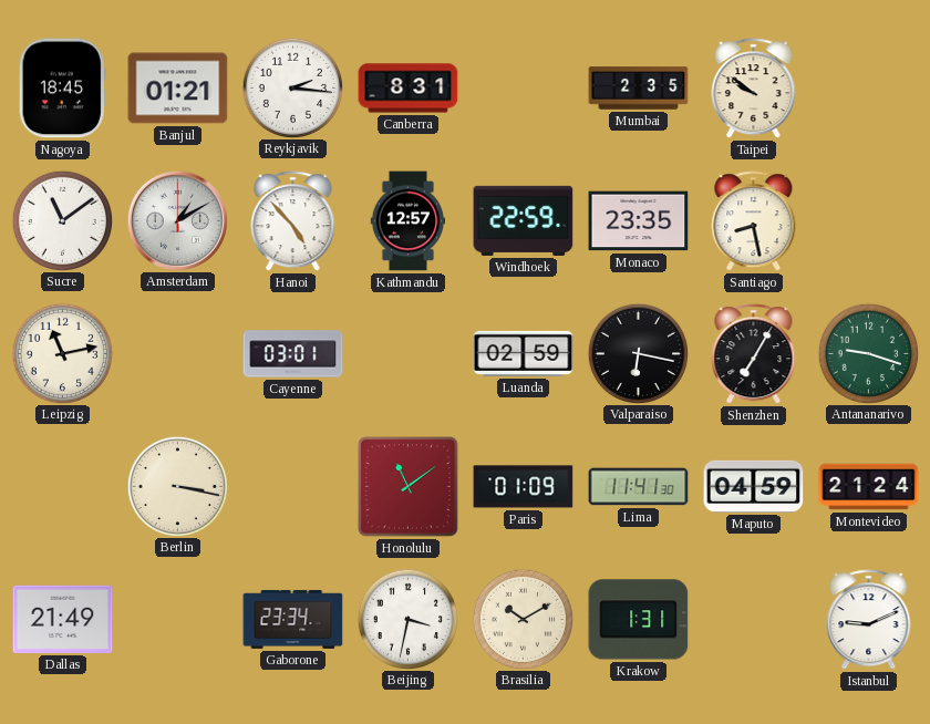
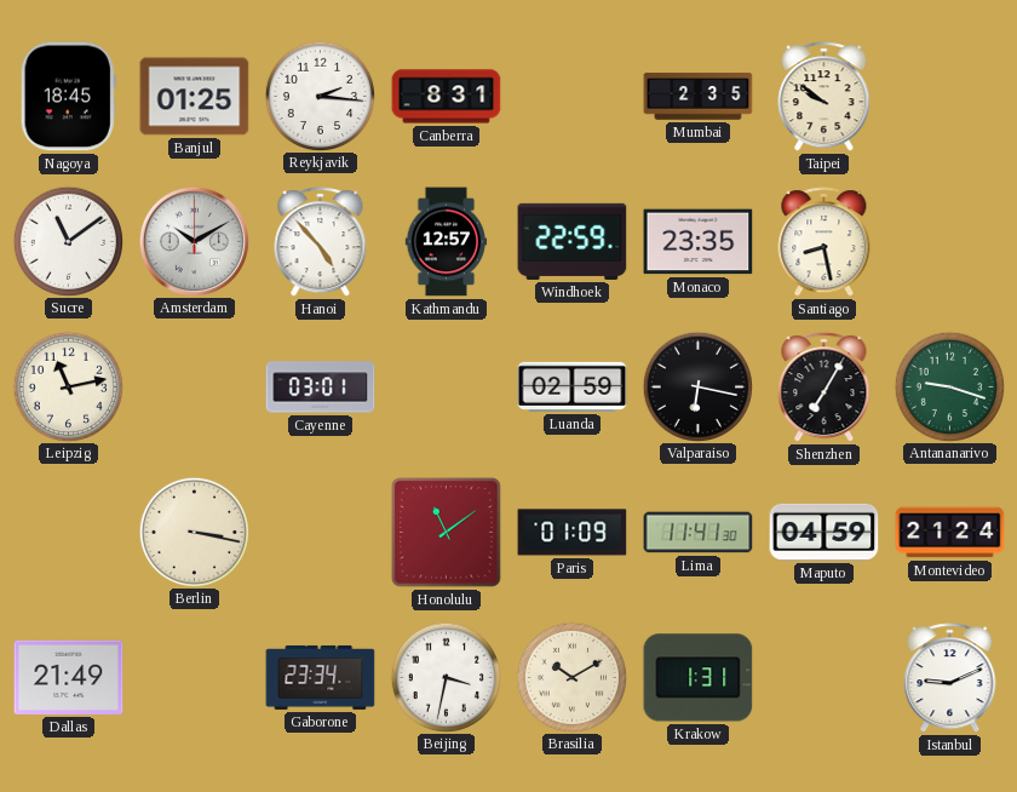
Banjul: 01:21 -> 01:25 (195, 97)
Amsterdam: 1:10 -> 10:10 (194, 241)
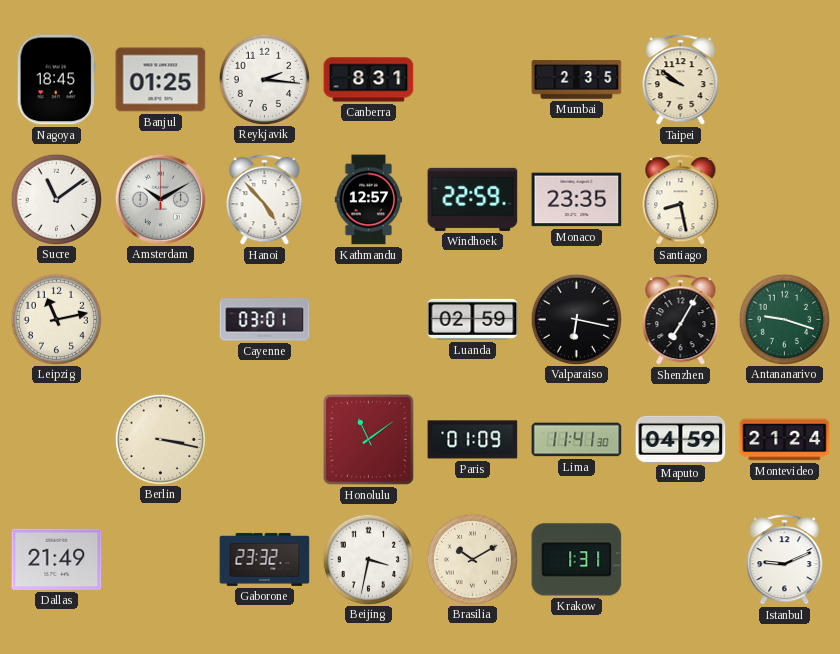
Gaborone: 23:34 -> 23:32 (265, 559)
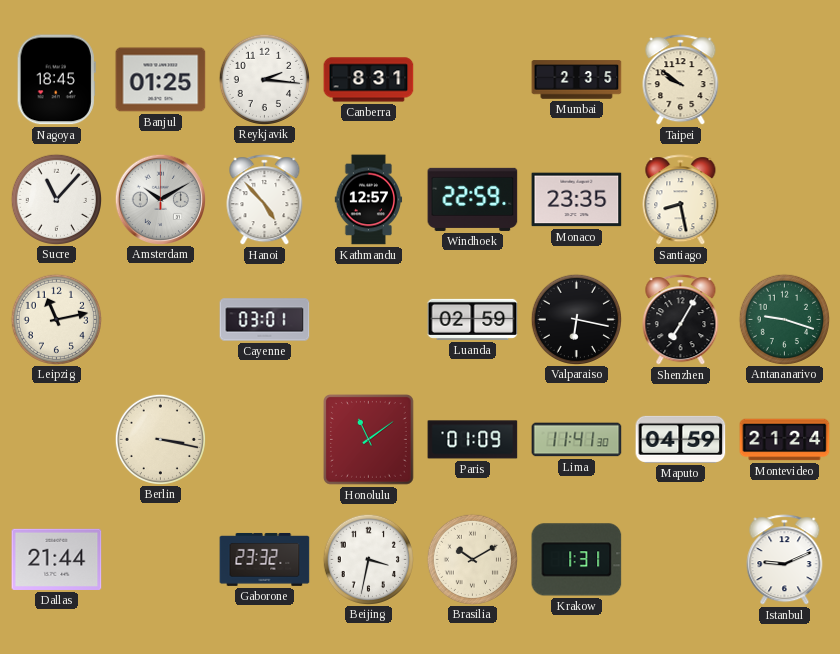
Sucre: 11:09 -> 11:07 (56, 199)
Dallas: 21:49 -> 21:44 (57, 559)
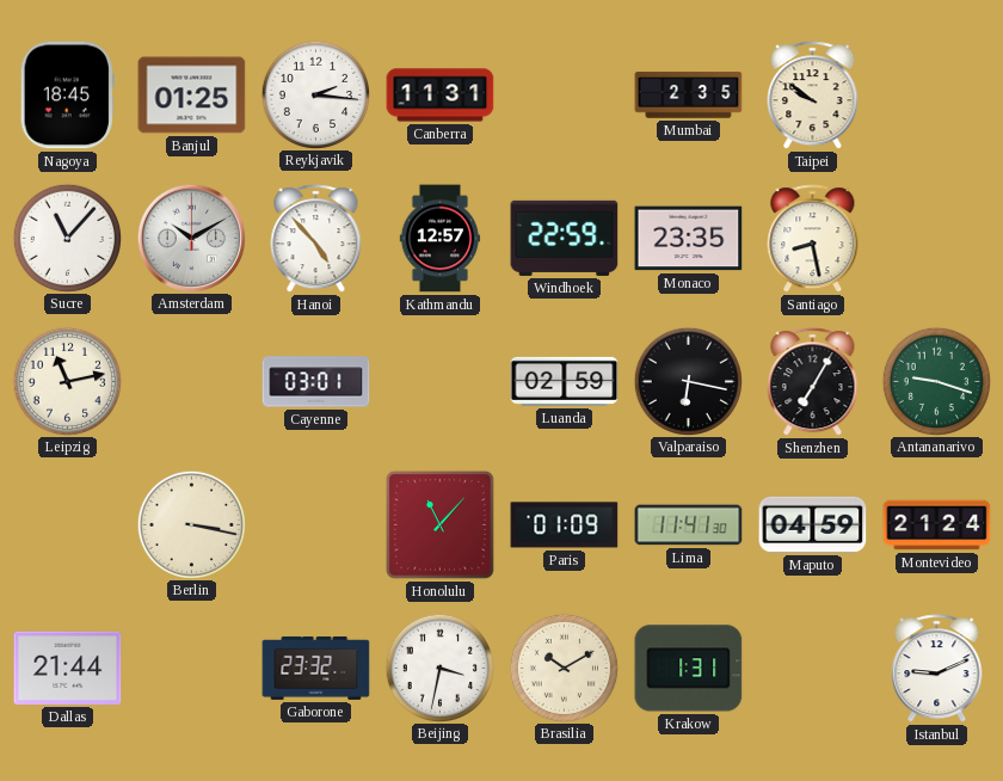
Canberra: 8:31 -> 11:31 (441, 96)
Honolulu: 11:09 -> 11:07 (441, 525)
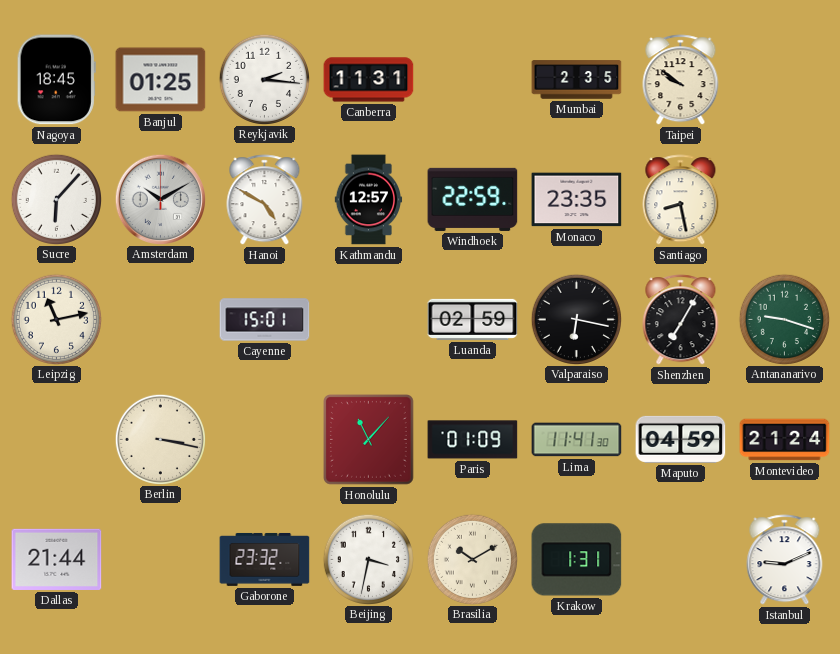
Sucre: 11:07 -> 6:07 (56, 199)
Hanoi: 4:53 -> 4:50 (265, 200)
Cayenne: 03:01 -> 15:01 (265, 320)
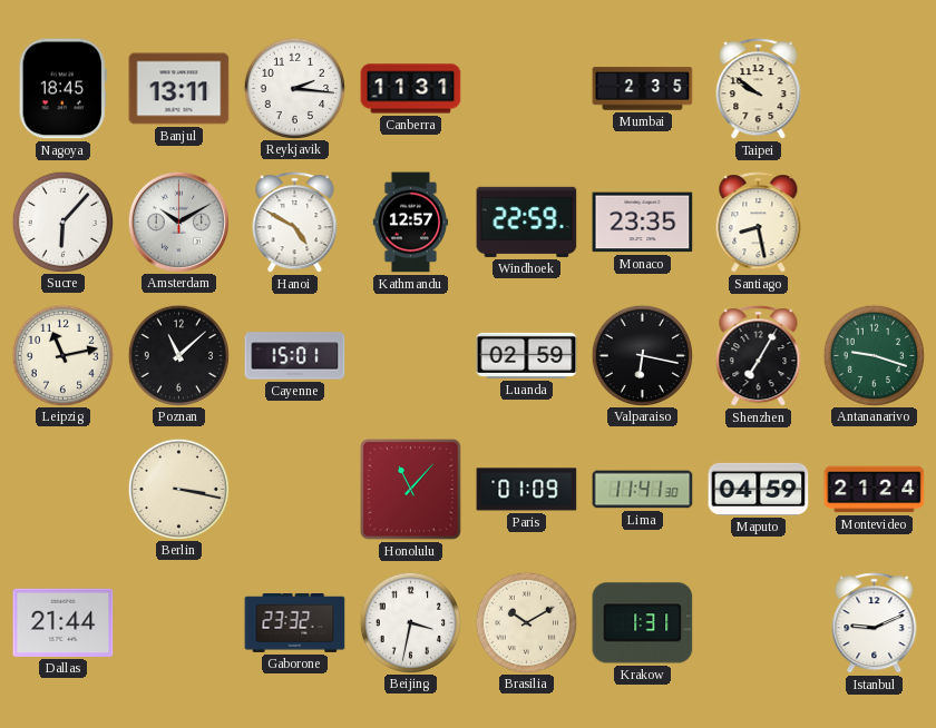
Banjul: 01:25 -> 13:11 (179, 89)
Poznan: none -> 11:08 (178, 355)
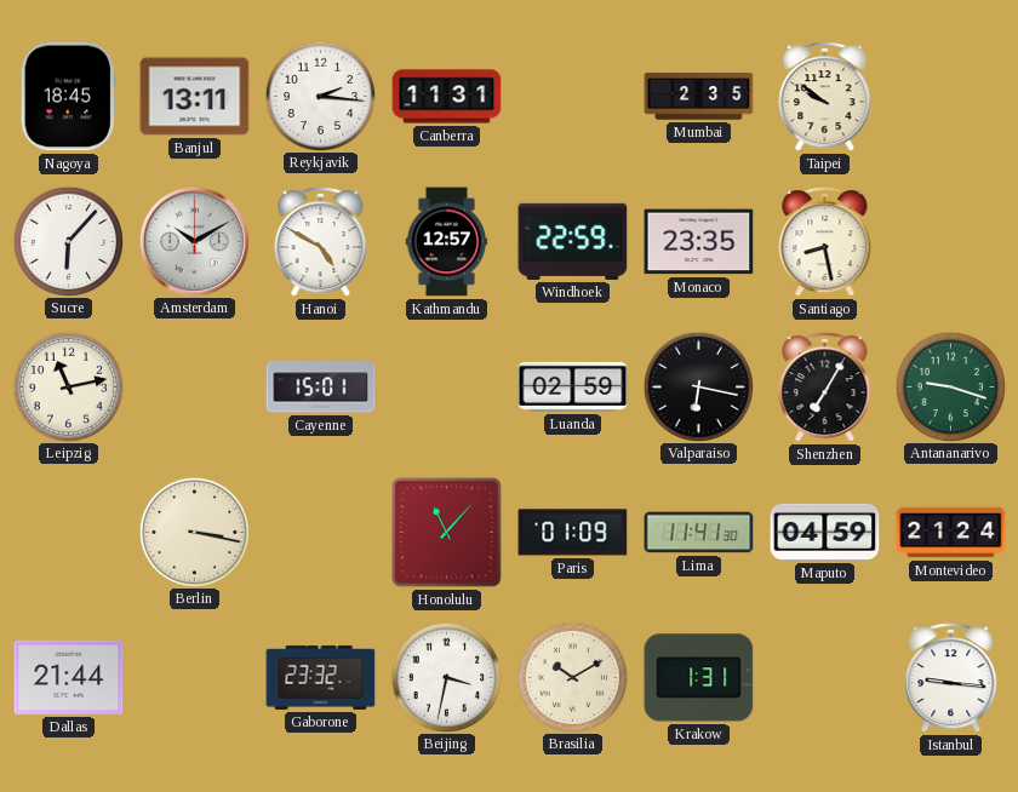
Poznan: 11:08 -> none (178, 355)
Istanbul: 9:11 -> 9:16 (951, 678)
